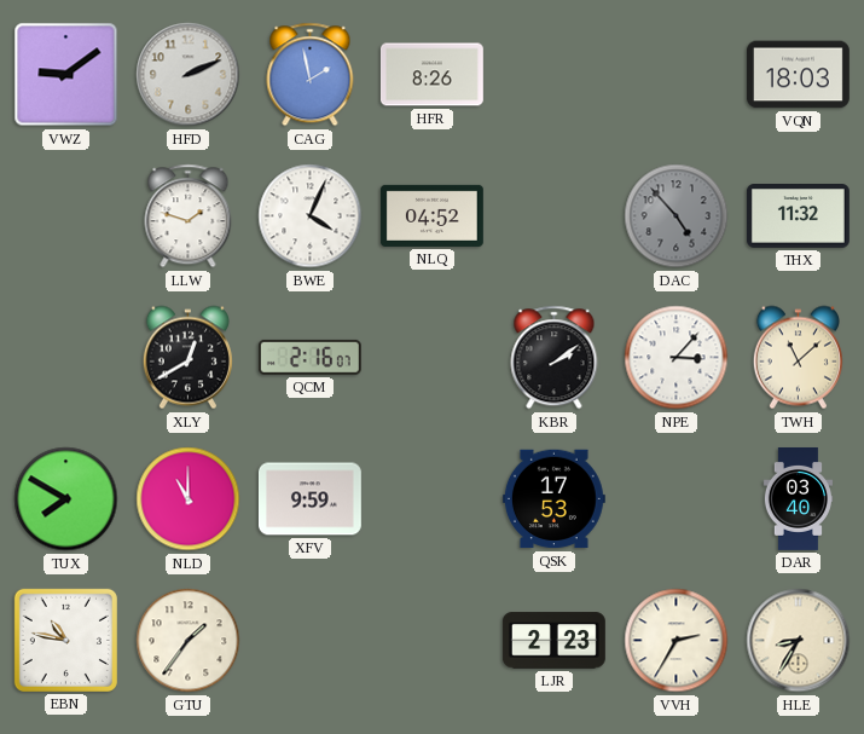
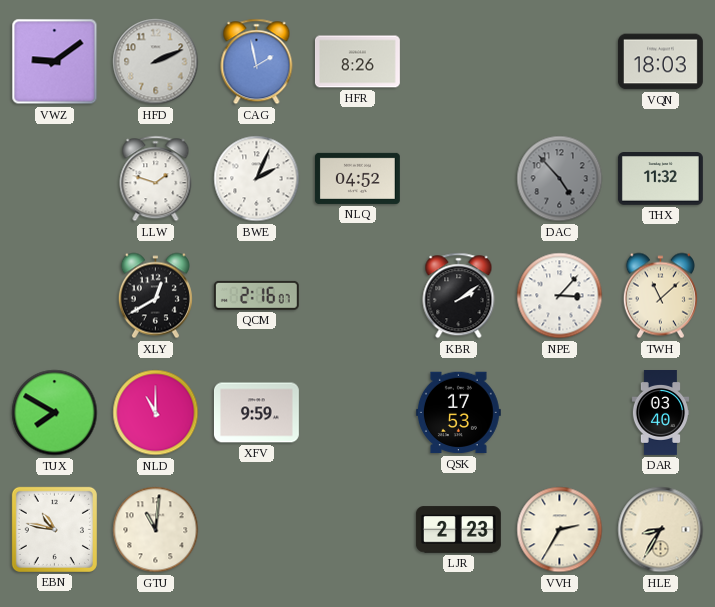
BWE: 4:04 -> 2:04 (257, 179)
GTU: 1:36 -> 11:01 (156, 530)
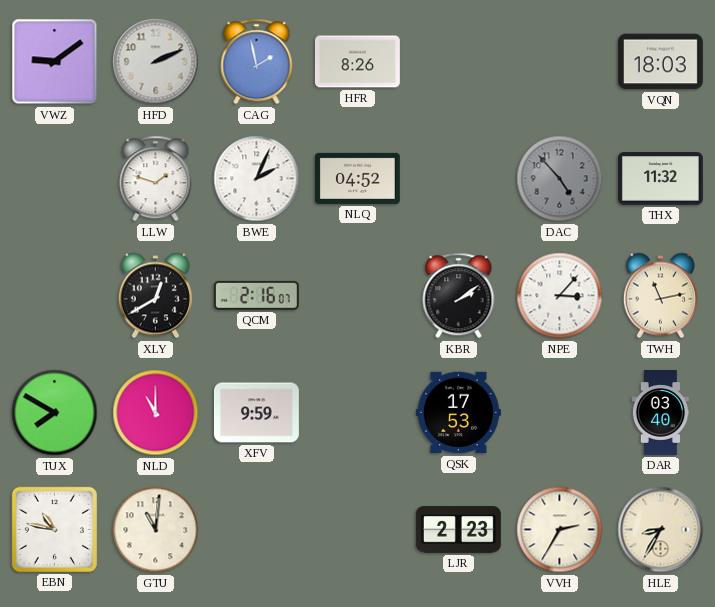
TWH: 11:08 -> 11:13 (660, 296)
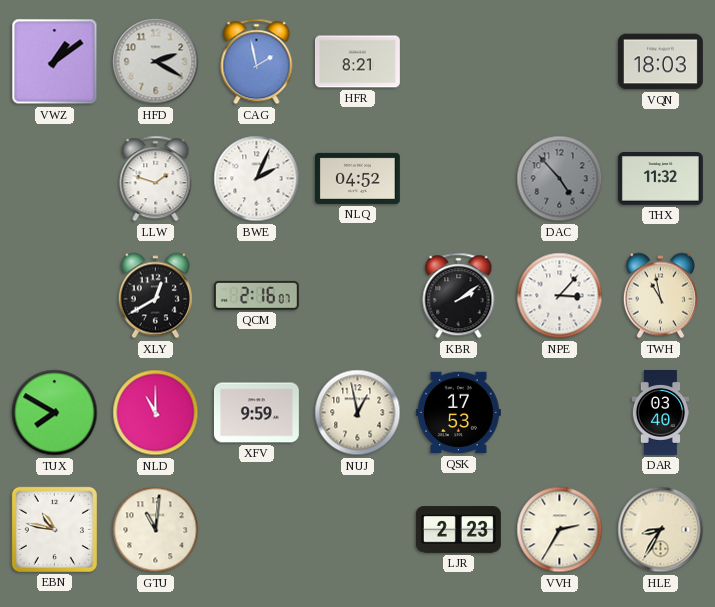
VWZ: 9:09 -> 1:09 (55, 62)
HFD: 2:11 -> 2:20 (156, 62)
HFR: 8:26 -> 8:21 (357, 62)
TWH: 11:13 -> 10:58 (660, 296)
NUJ: none -> 12:58 (358, 413)
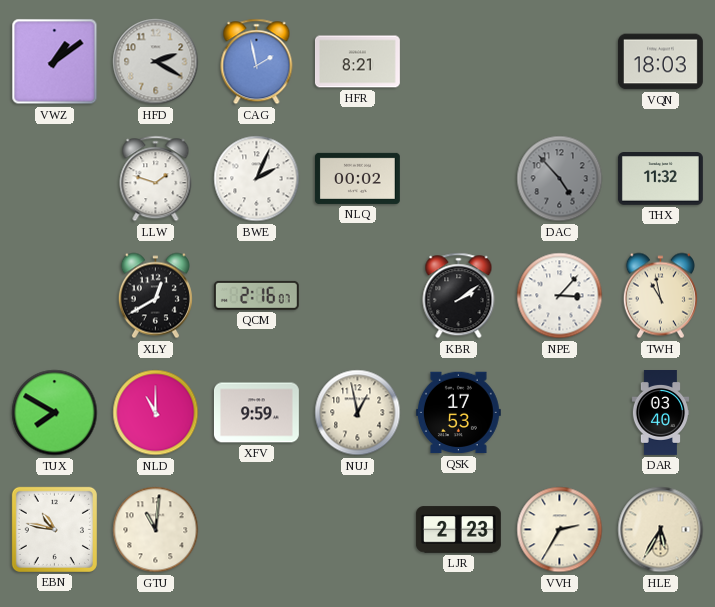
NLQ: 04:52 -> 00:02 (357, 178)
HLE: 8:35 -> 5:35 (661, 530)
